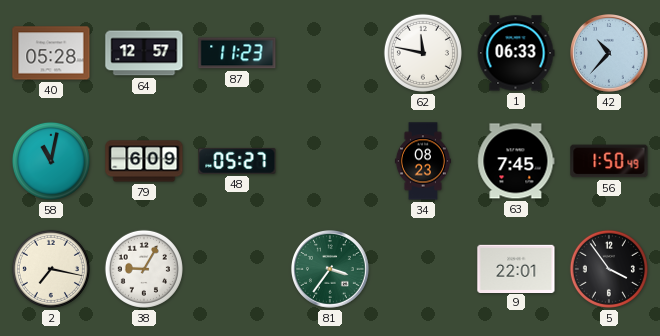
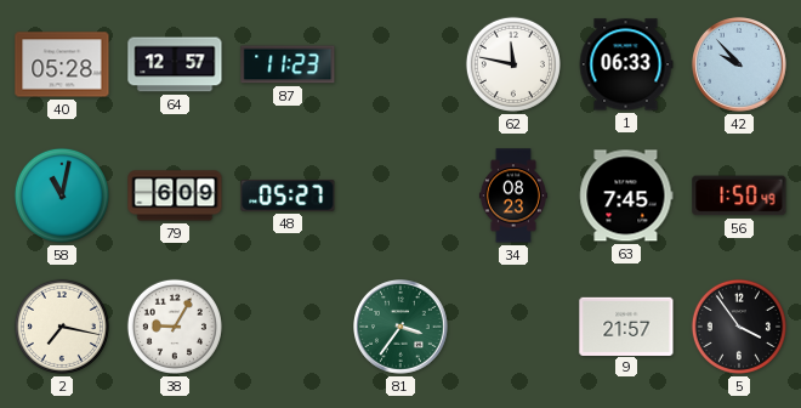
42: 10:37 -> 9:53 (740, 66)
9: 22:01 -> 21:57 (626, 325)
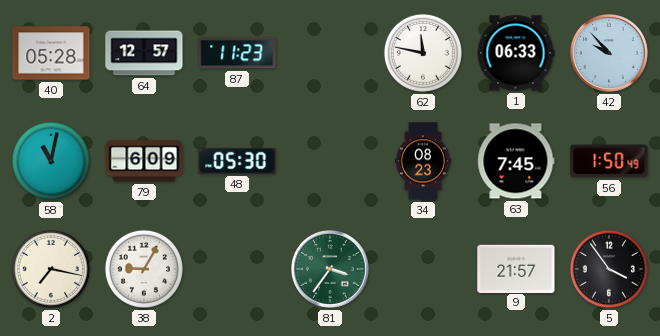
48: 05:27 -> 05:30 (237, 161)
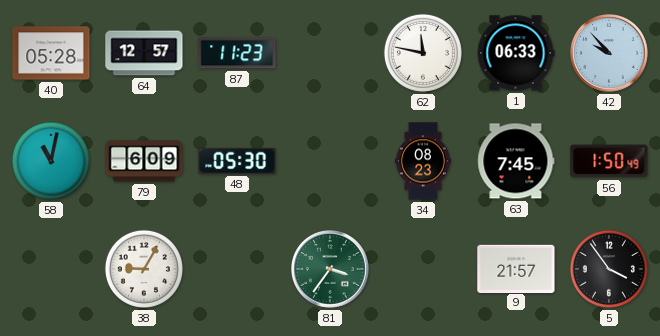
2: 7:17 -> none (51, 269)
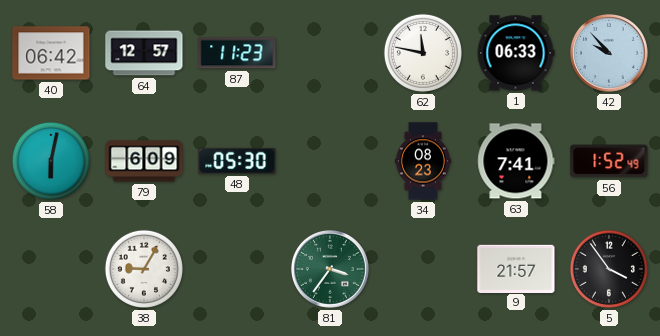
40: 05:28 -> 06:42 (51, 53)
58: 11:02 -> 6:02 (51, 161)
63: 7:45 -> 7:41 (516, 161)
56: 1:50 -> 1:52 (609, 161)
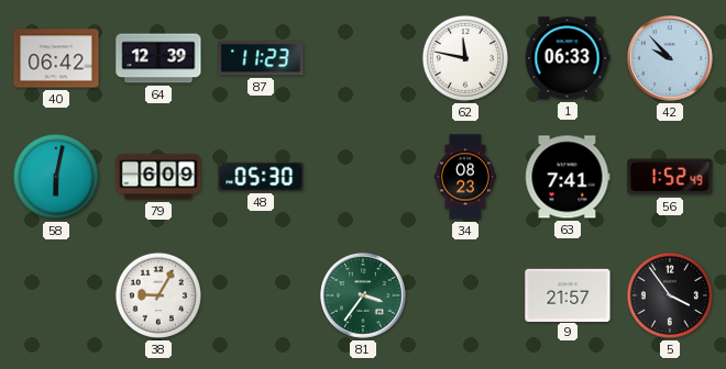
64: 12:57 -> 12:39 (158, 58)
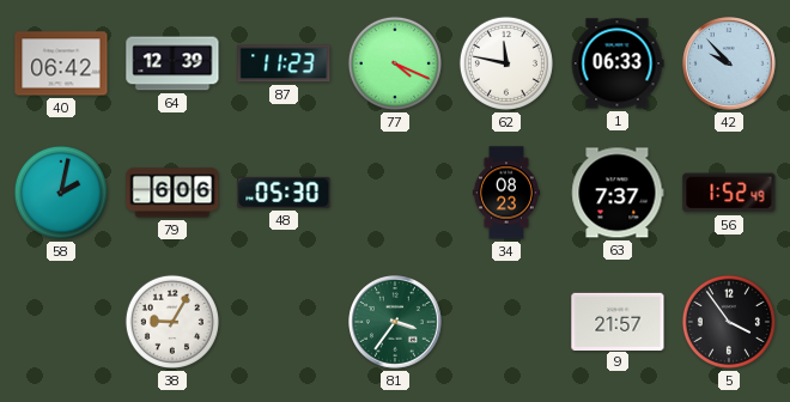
77: none -> 4:19 (395, 63)
58: 6:02 -> 2:02 (61, 193)
79: 6:09 -> 6:06 (172, 193)
63: 7:41 -> 7:37 (618, 193)
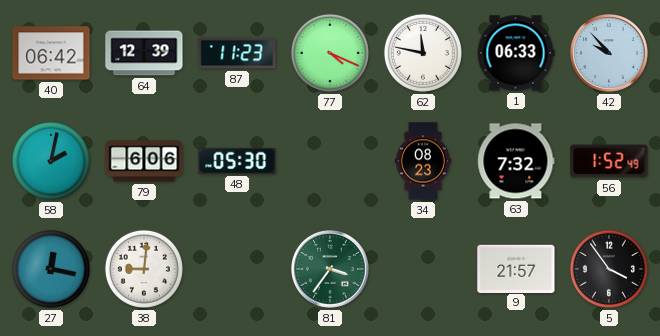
63: 7:37 -> 7:32 (516, 161)
27: none -> 12:17 (51, 269)
38: 9:05 -> 9:01 (144, 269)
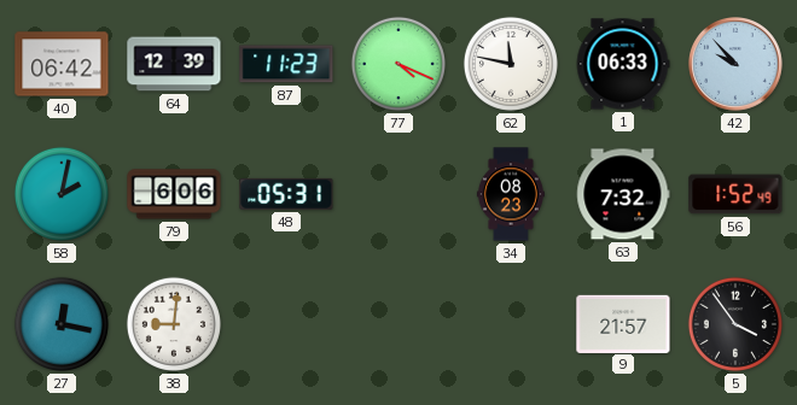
48: 05:30 -> 05:31 (286, 194)
81: 3:36 -> none (331, 270)
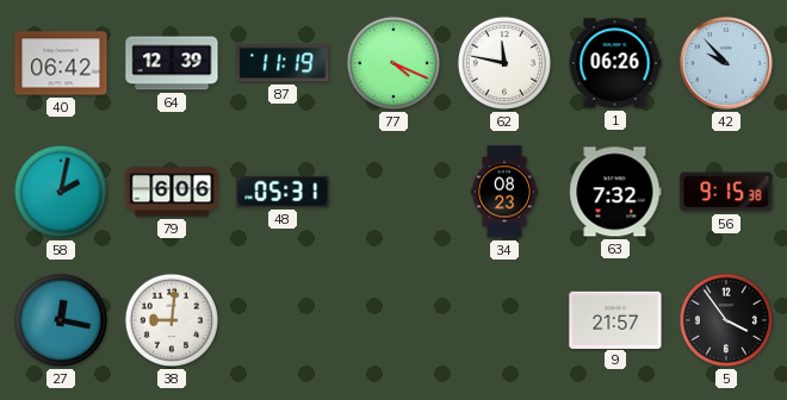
87: 11:23 -> 11:19 (283, 63)
1: 06:33 -> 06:26 (615, 63)
56: 1:52 -> 9:15 (726, 192)
